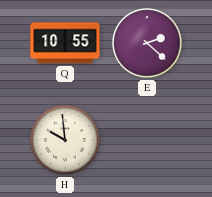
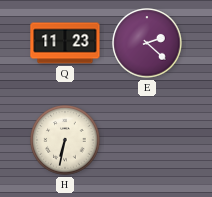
Q: 10:55 -> 11:23 (65, 43)
H: 9:59 -> 6:32 (65, 140)
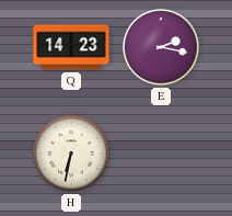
Q: 11:23 -> 14:23 (71, 47)
E: 2:22 -> 2:17 (161, 47)
